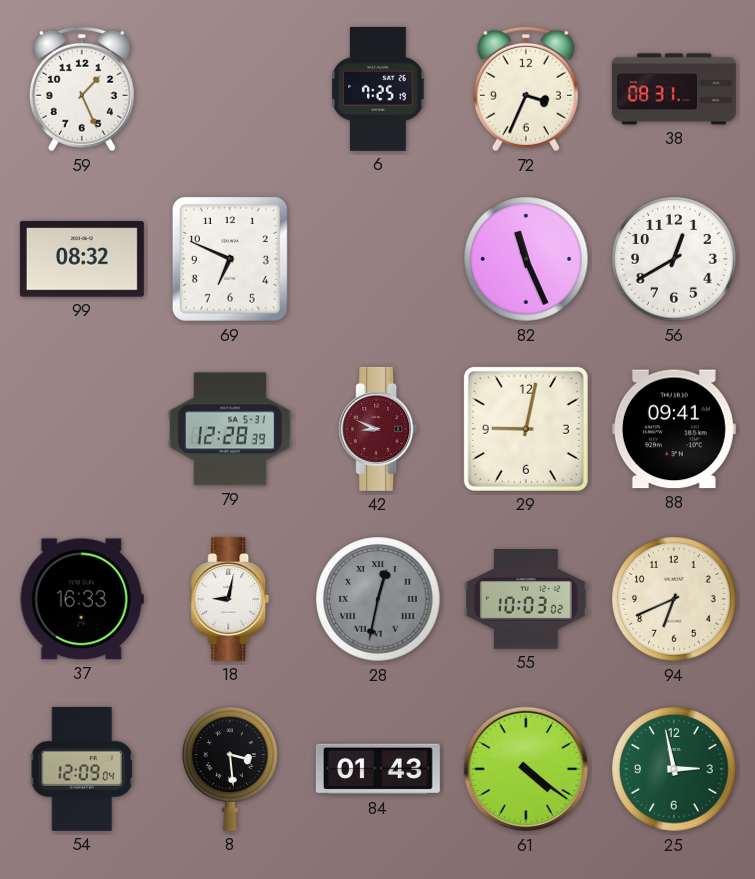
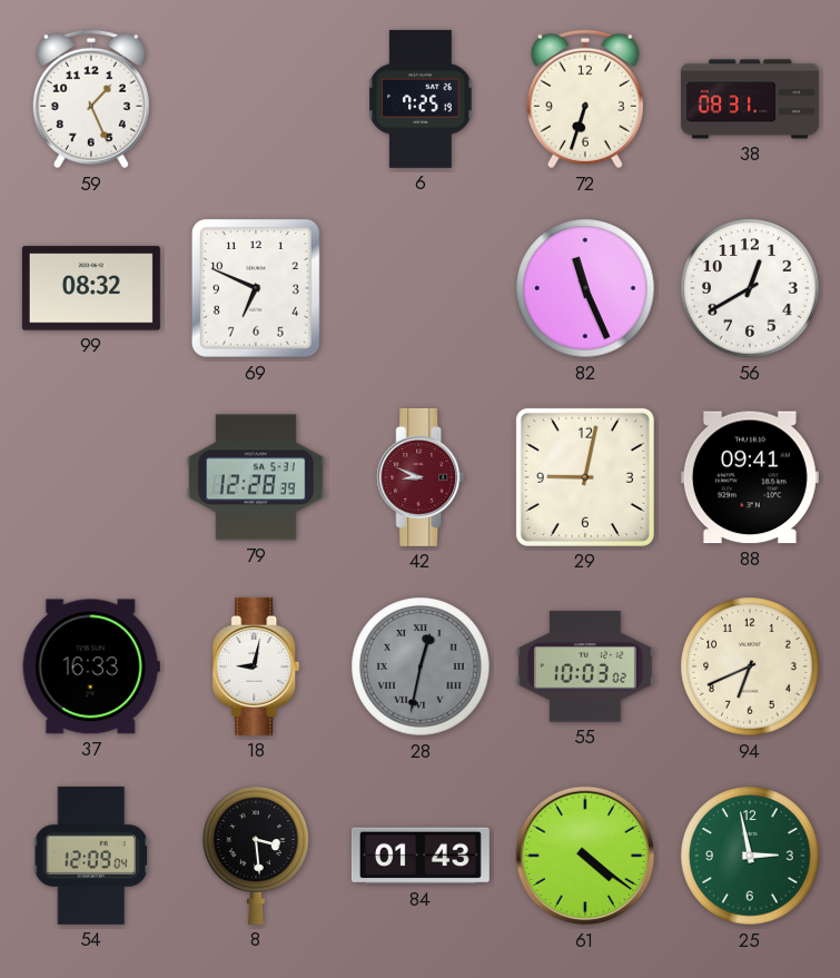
72: 3:34 -> 6:33 (585, 99)
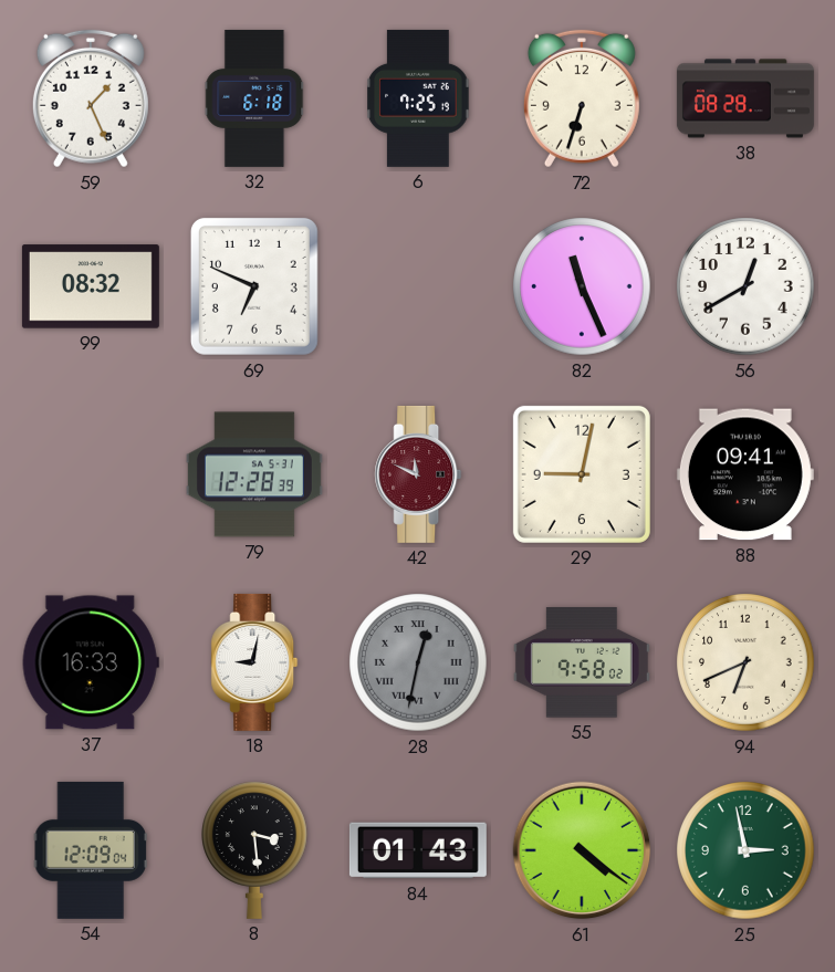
32: none -> 6:18 (254, 98)
38: 08:31 -> 08:28 (745, 98)
42: 8:49 -> 11:49 (418, 474)
55: 10:03 -> 9:58 (582, 662)
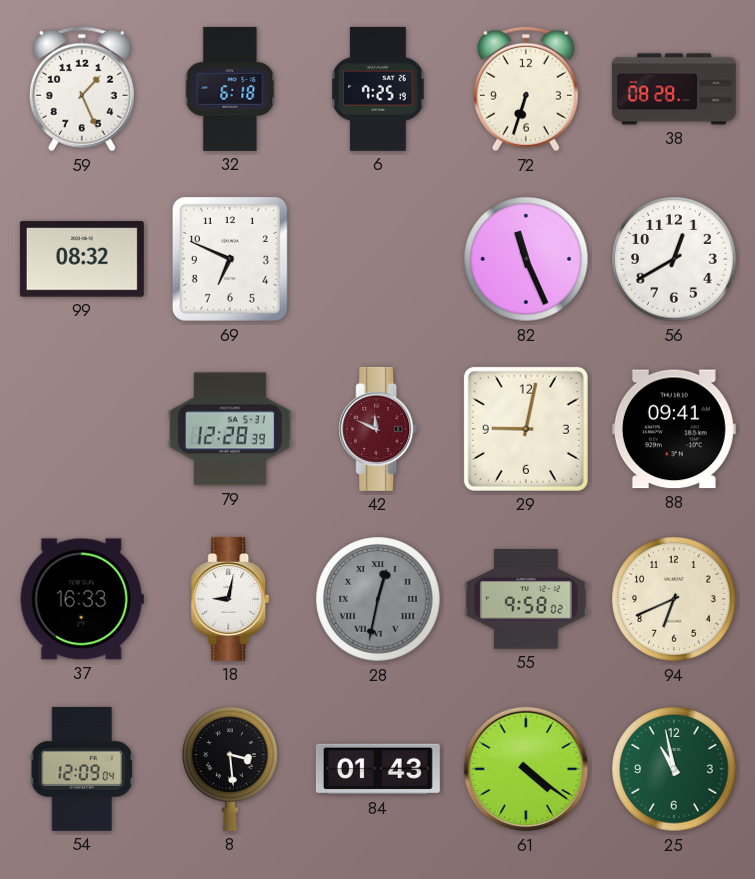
25: 2:58 -> 10:58 (674, 769)
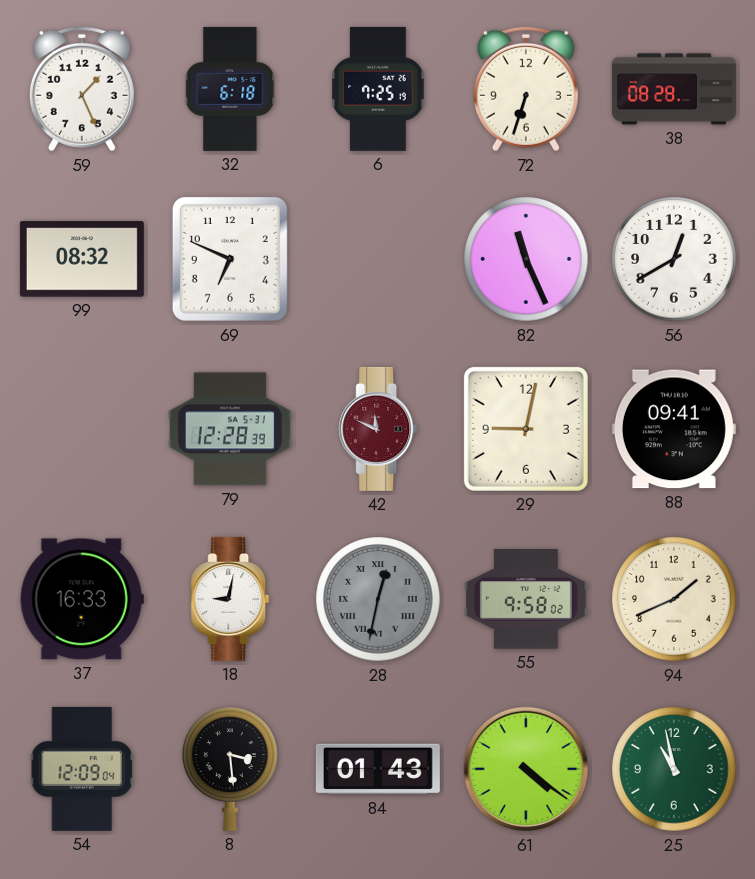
94: 6:41 -> 1:41 (674, 599)
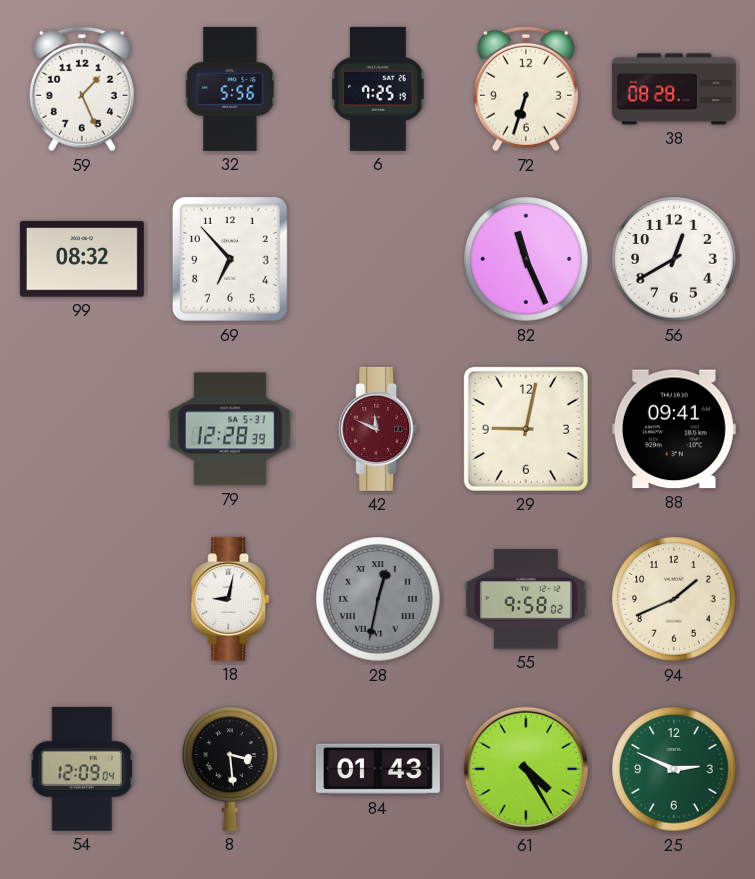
32: 6:18 -> 5:56 (230, 89)
69: 6:49 -> 6:53 (230, 259)
37: 16:33 -> none (82, 599)
61: 4:21 -> 4:25 (526, 769)
25: 10:58 -> 2:49 (674, 769)
